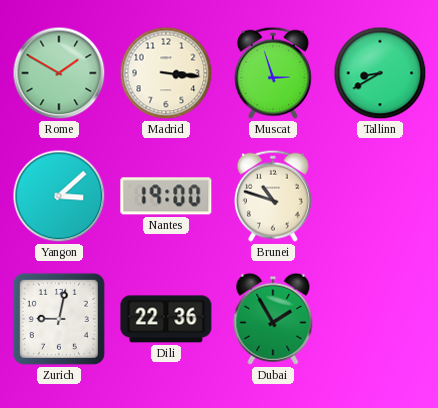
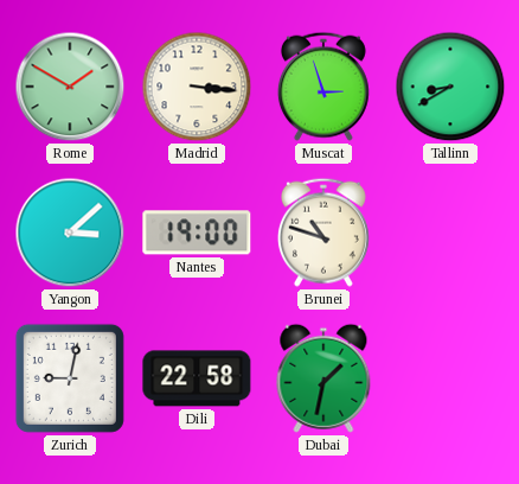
Dili: 22:36 -> 22:58 (197, 378)
Dubai: 1:55 -> 1:32 (323, 378)
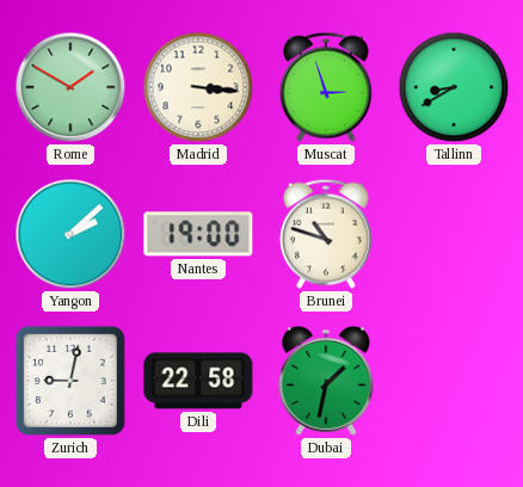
Yangon: 3:08 -> 2:08 (70, 234)
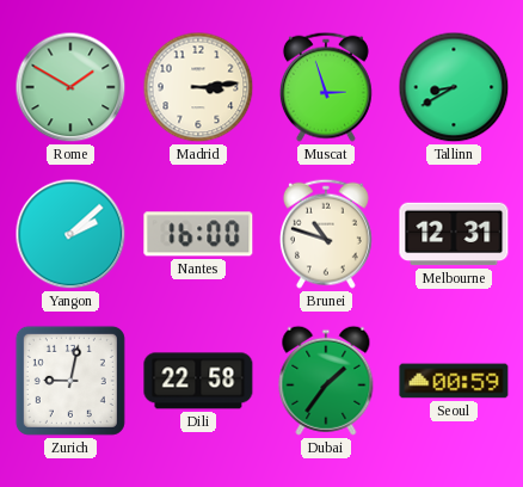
Madrid: 3:16 -> 3:14 (198, 87)
Nantes: 19:00 -> 16:00 (198, 234)
Melbourne: none -> 12:31 (454, 234)
Dubai: 1:32 -> 1:36 (326, 381)
Seoul: none -> 00:59 (454, 381)
